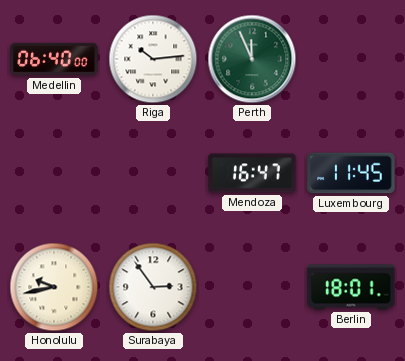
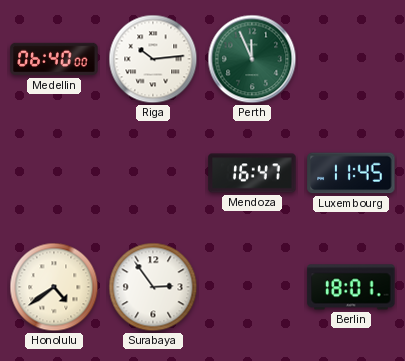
Honolulu: 9:43 -> 4:39 (54, 287)
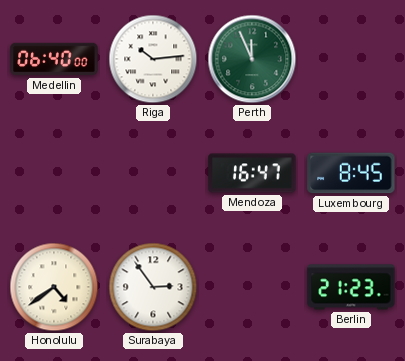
Luxembourg: 11:45 -> 8:45 (351, 173)
Berlin: 18:01 -> 21:23 (351, 287)
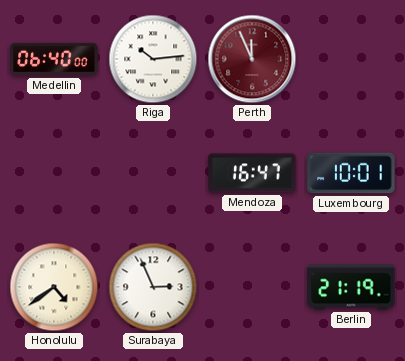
Perth dial: green -> burgundy (252, 59)
Luxembourg: 8:45 -> 10:01 (351, 173)
Surabaya: 2:54 -> 2:56 (153, 287)
Berlin: 21:23 -> 21:19 (351, 287)
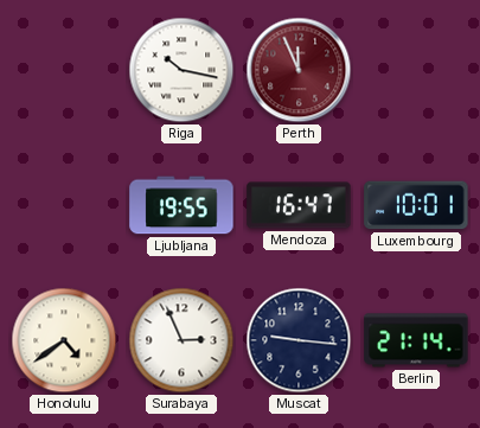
Medellin: 06:40 -> none (54, 59)
Riga: 10:14 -> 10:17 (181, 70)
Ljubljana: none -> 19:55 (181, 205)
Muscat: none -> 9:16 (299, 340)
Berlin: 21:19 -> 21:14 (416, 340)
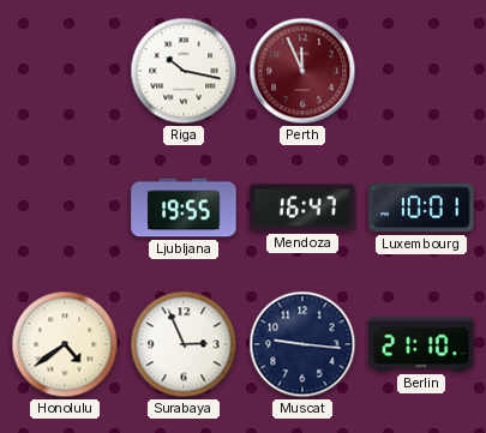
Berlin: 21:14 -> 21:10 (421, 344)
